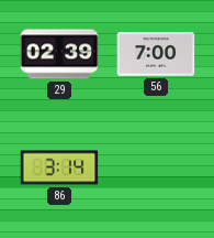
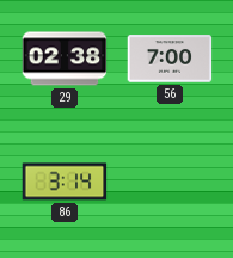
29: 02:39 -> 02:38 (65, 59)
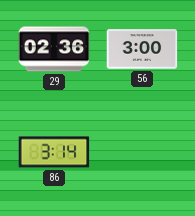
29: 02:38 -> 02:36 (54, 49)
56: 7:00 -> 3:00 (142, 49)
